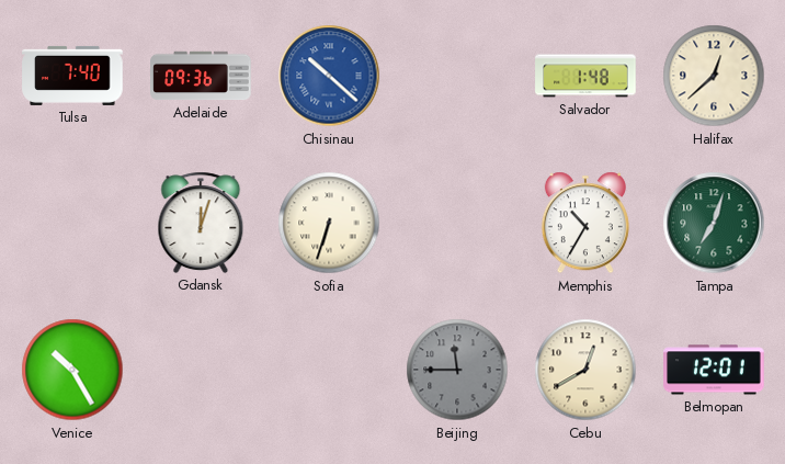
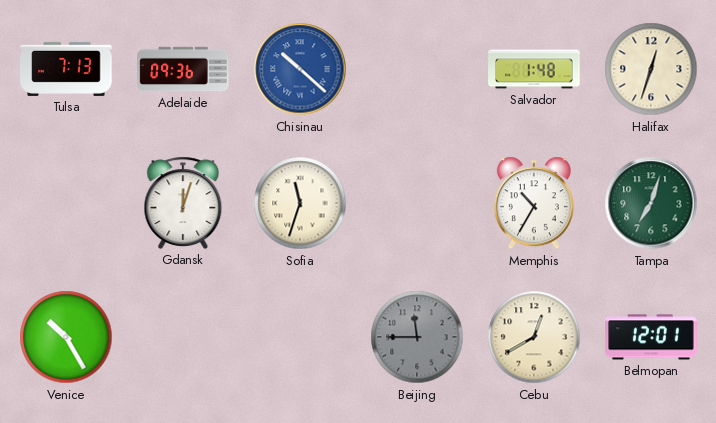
Tulsa: 7:40 -> 7:13 (66, 69)
Halifax: 12:38 -> 12:33 (651, 69)
Sofia: 6:33 -> 11:33 (300, 203)
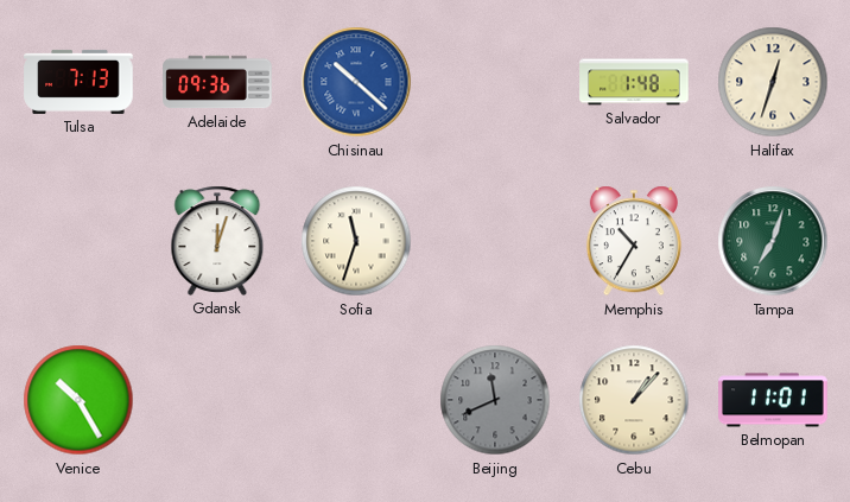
Beijing: 11:45 -> 11:41 (495, 400)
Cebu: 12:40 -> 1:07 (634, 400)
Belmopan: 12:01 -> 11:01 (773, 400)
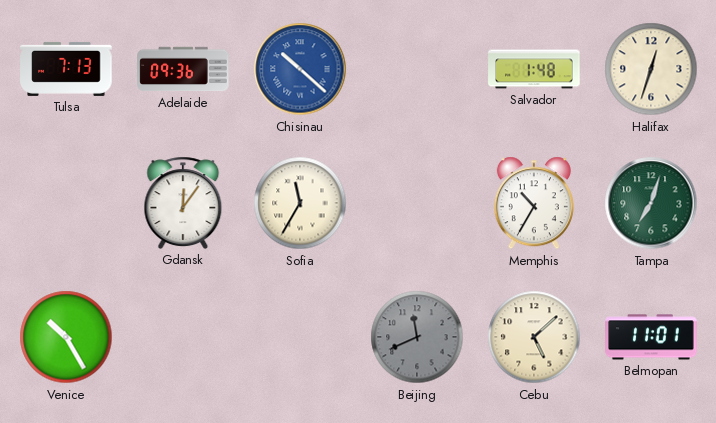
Gdansk: 12:03 -> 12:06 (183, 203)
Sofia: 11:33 -> 11:35 (300, 203)
Cebu: 1:07 -> 5:08 (534, 337)
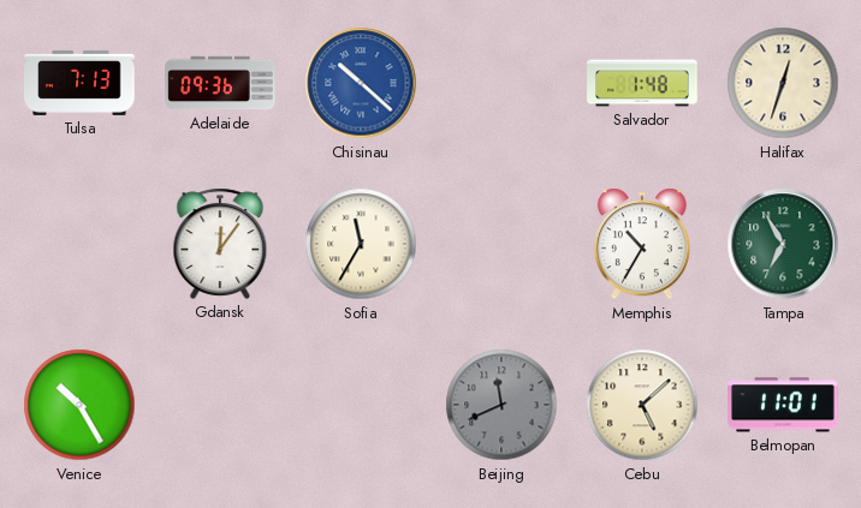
Tampa: 7:03 -> 6:55 (783, 244)
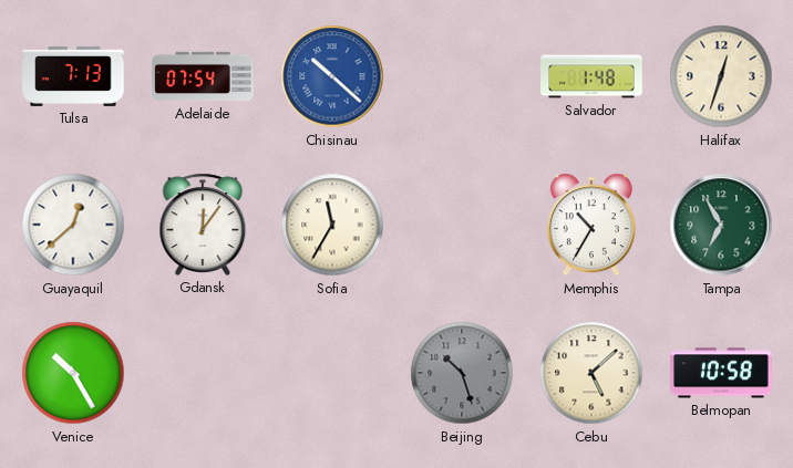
Adelaide: 09:36 -> 07:54 (203, 76)
Guayaquil: none -> 12:38 (73, 225)
Beijing: 11:41 -> 10:27 (462, 373)
Belmopan: 11:01 -> 10:58 (721, 373)
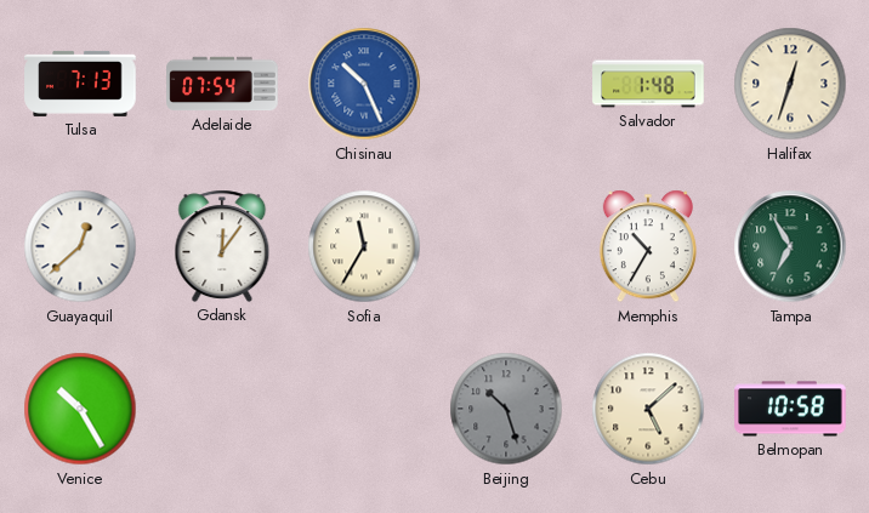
Chisinau: 10:22 -> 10:26 (364, 84)
